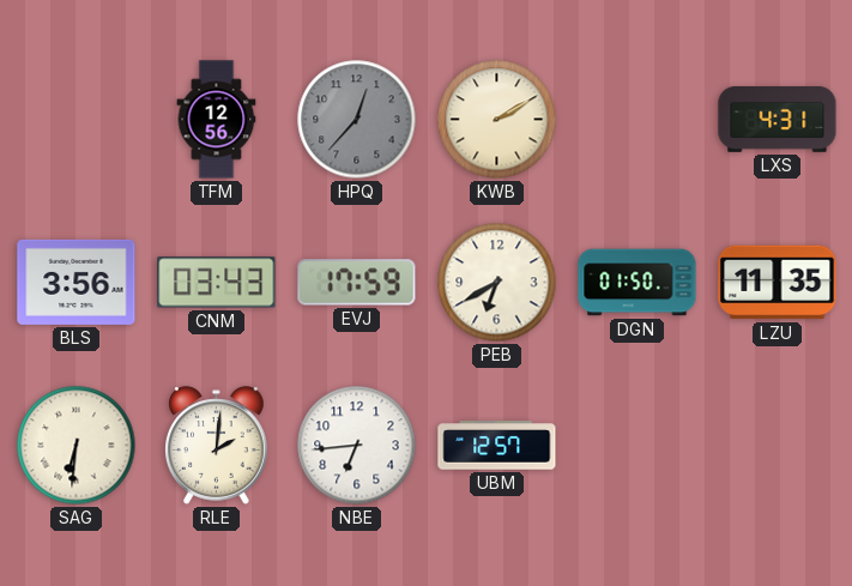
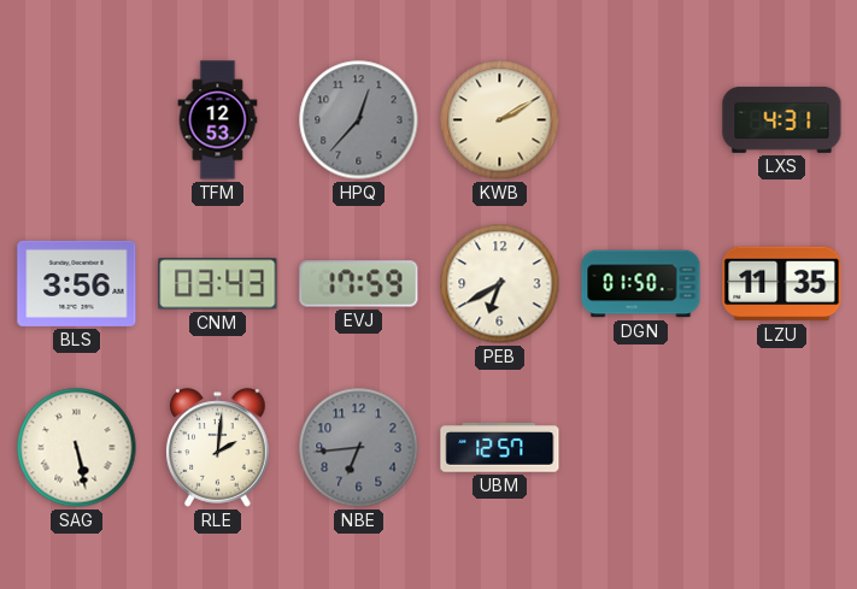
TFM: 12:56 -> 12:53 (218, 120)
SAG: 6:31 -> 5:28 (77, 448)
NBE dial: white -> grey (359, 448)
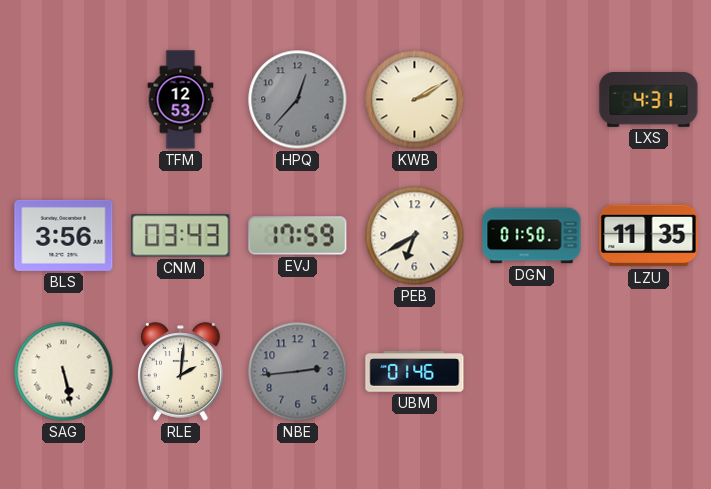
NBE: 6:44 -> 2:44 (298, 372)
UBM: 12:57 -> 01:46 (415, 372)
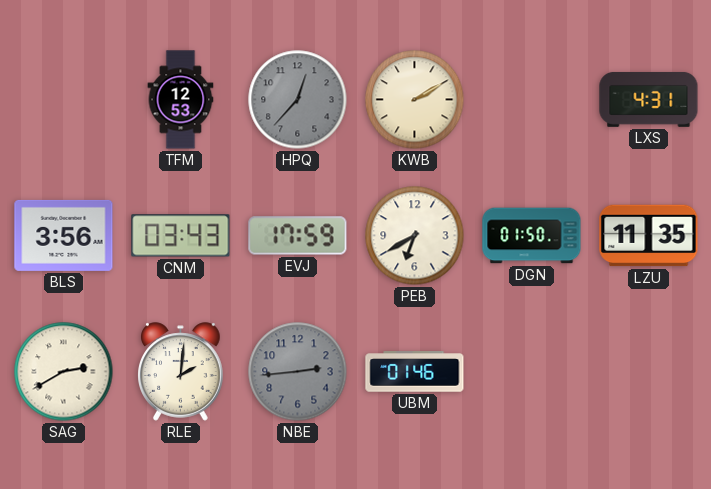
SAG: 5:28 -> 2:40 (64, 372)
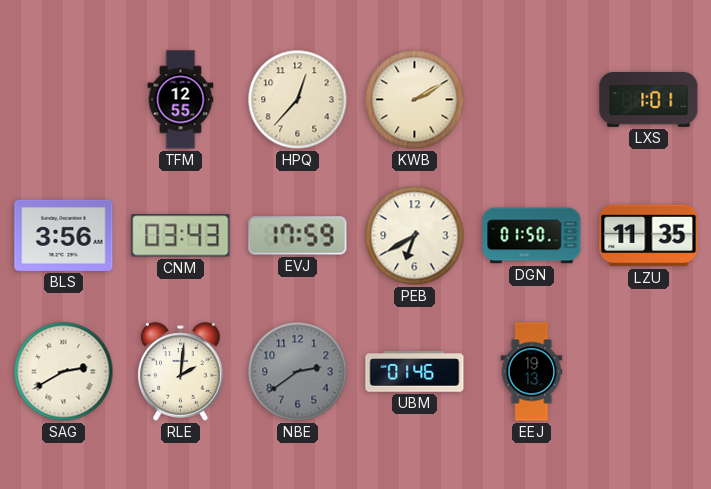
TFM: 12:53 -> 12:55 (181, 100)
HPQ dial: grey -> cream (298, 100)
LXS: 4:31 -> 1:01 (649, 100)
NBE: 2:44 -> 2:39 (298, 372)
EEJ: none -> 19:13 (532, 372)
